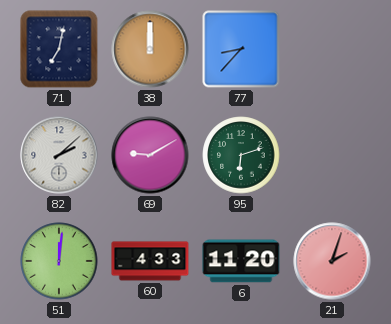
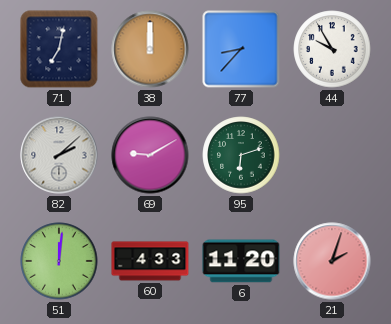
44: none -> 9:55 (332, 49)
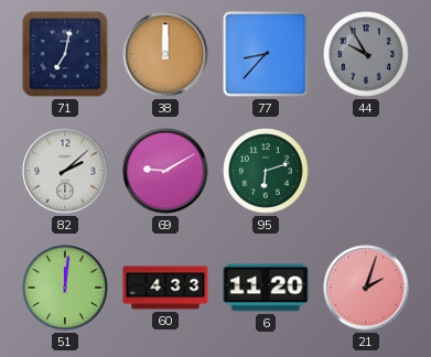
44 dial: white -> grey (366, 54)
